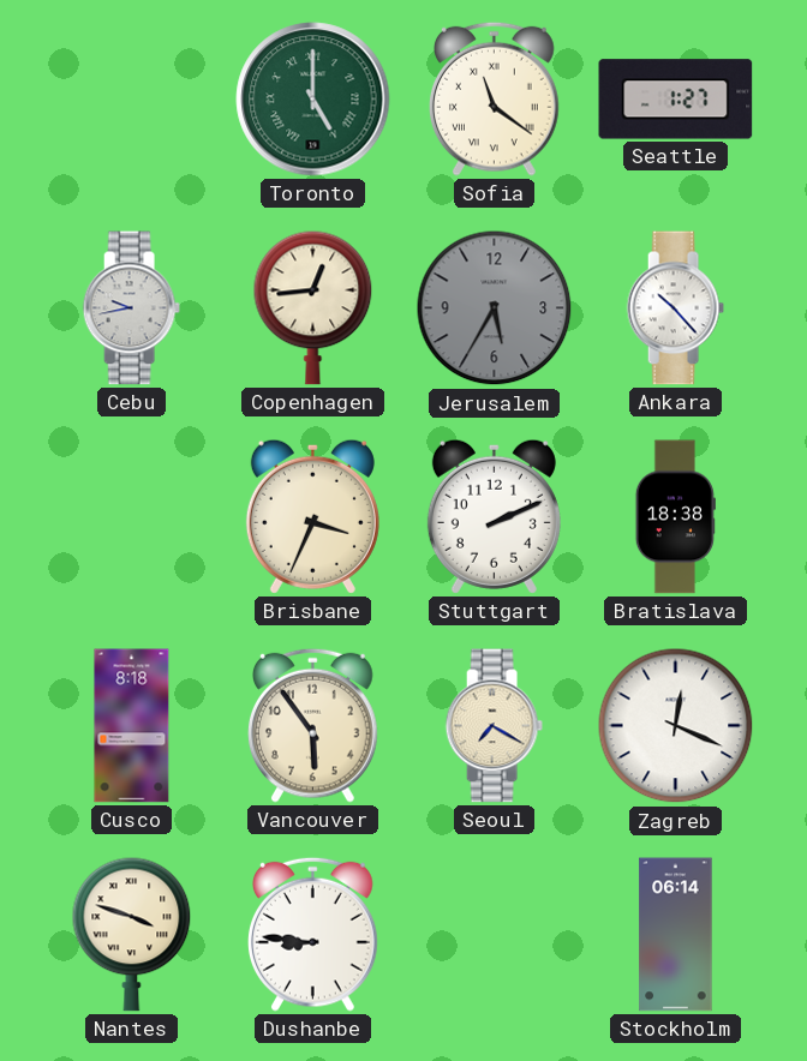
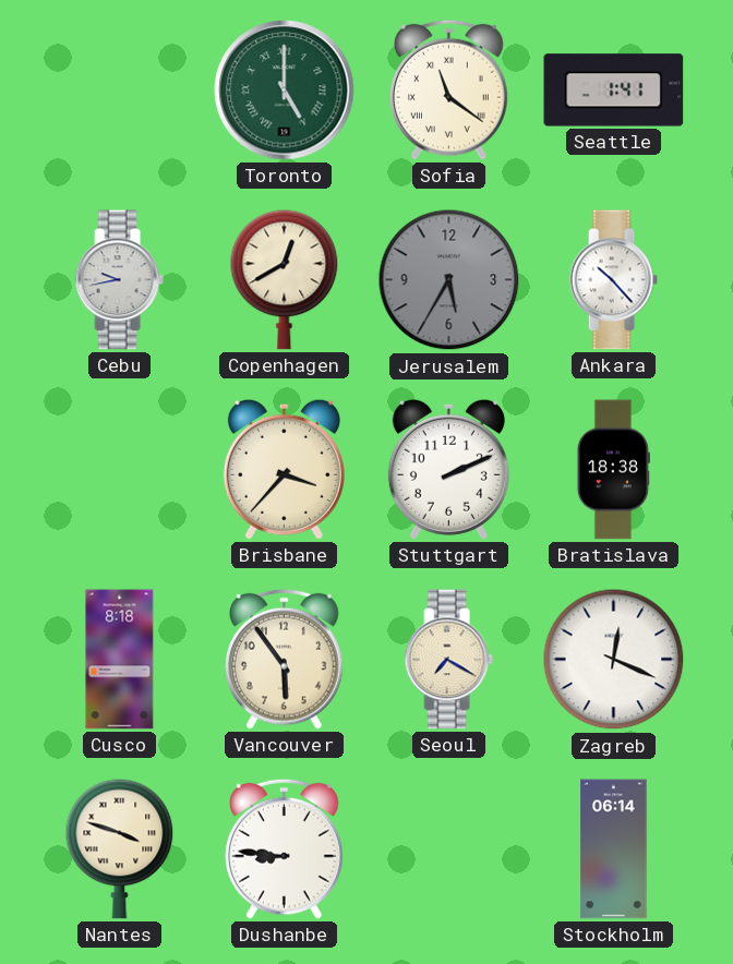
Seattle: 1:27 -> 1:41 (614, 91)
Copenhagen: 12:44 -> 12:40 (285, 279)
Brisbane: 3:34 -> 3:37 (284, 469)
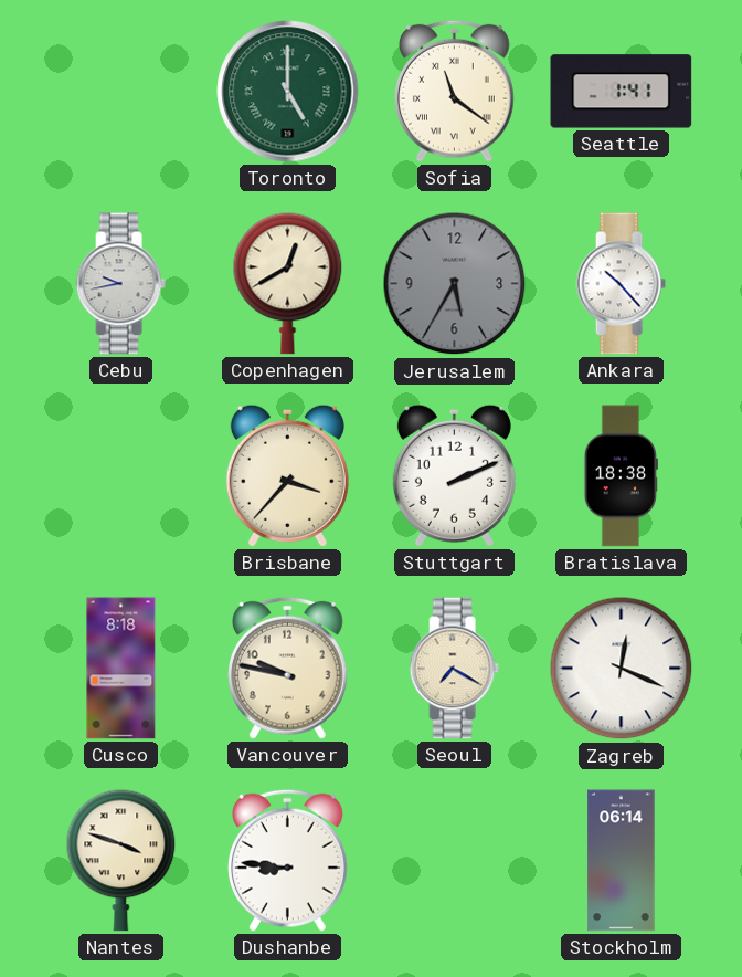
Vancouver: 5:54 -> 9:47 (288, 668)
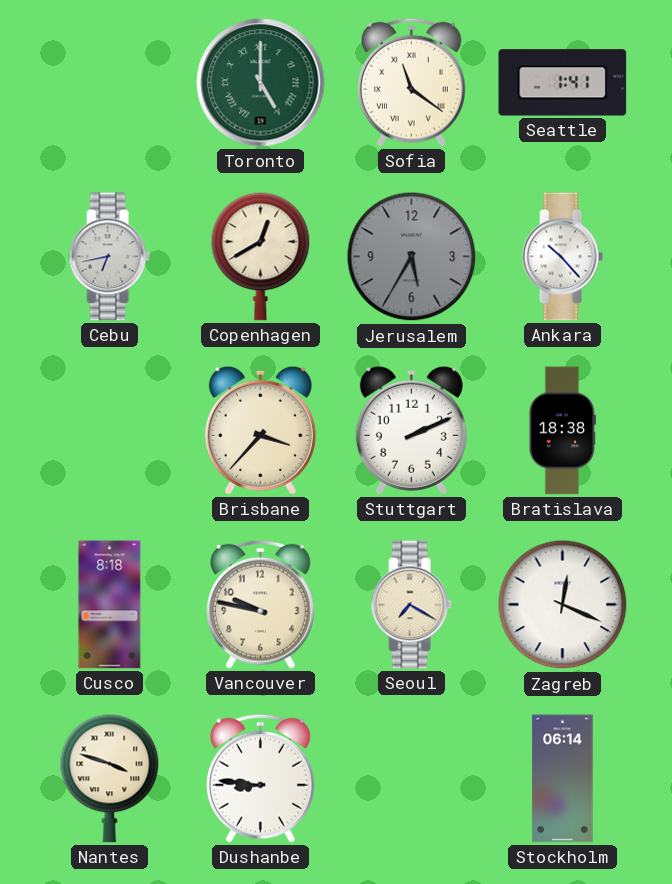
Cebu: 9:43 -> 6:43 (109, 257)
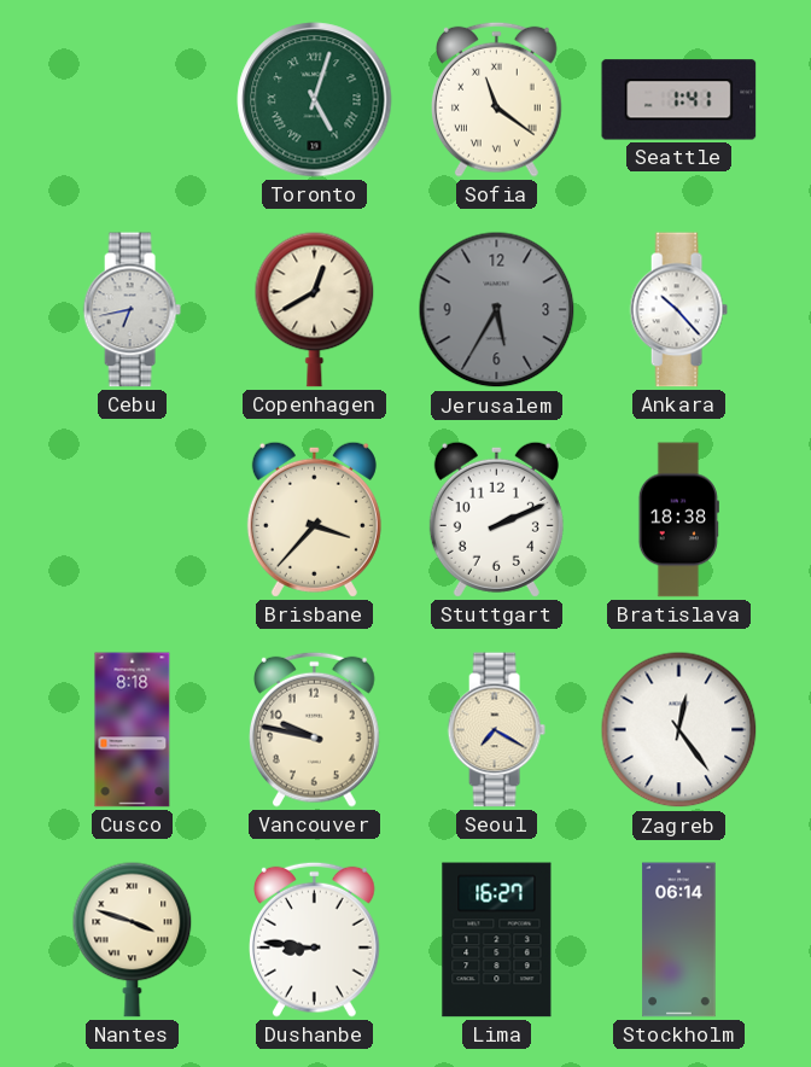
Toronto: 5:00 -> 5:03 (315, 100)
Zagreb: 12:19 -> 12:24 (679, 730)
Lima: none -> 16:27 (497, 940)
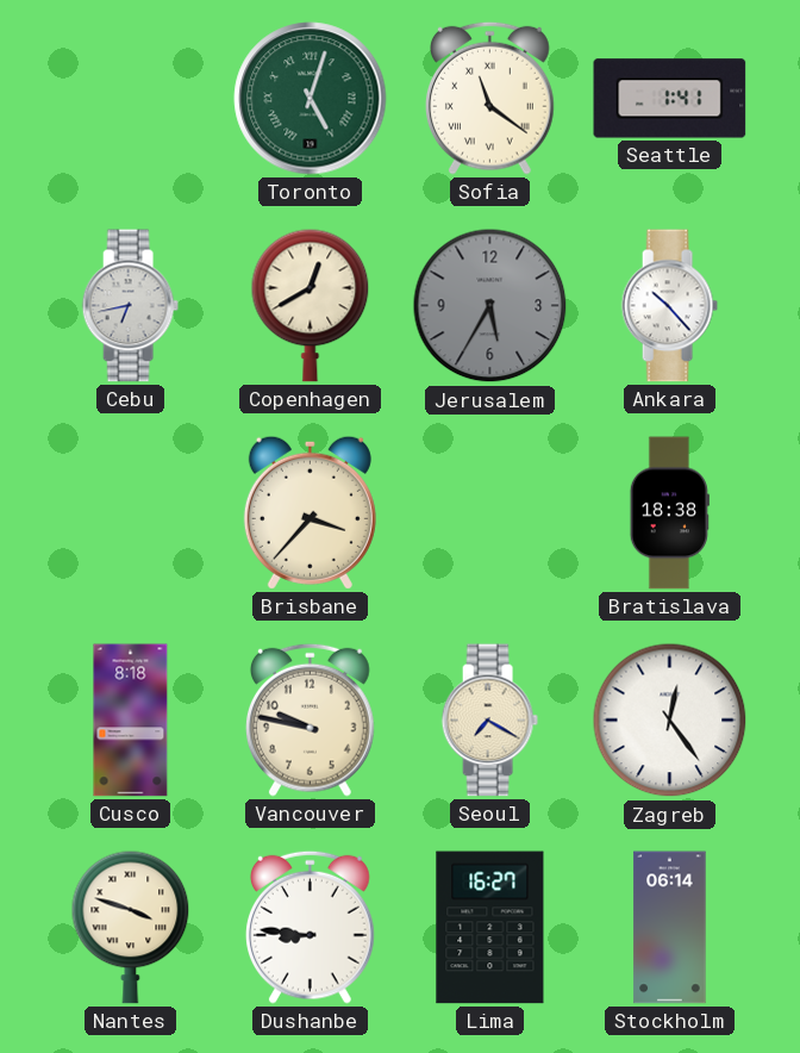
Stuttgart: 2:11 -> none (496, 519)
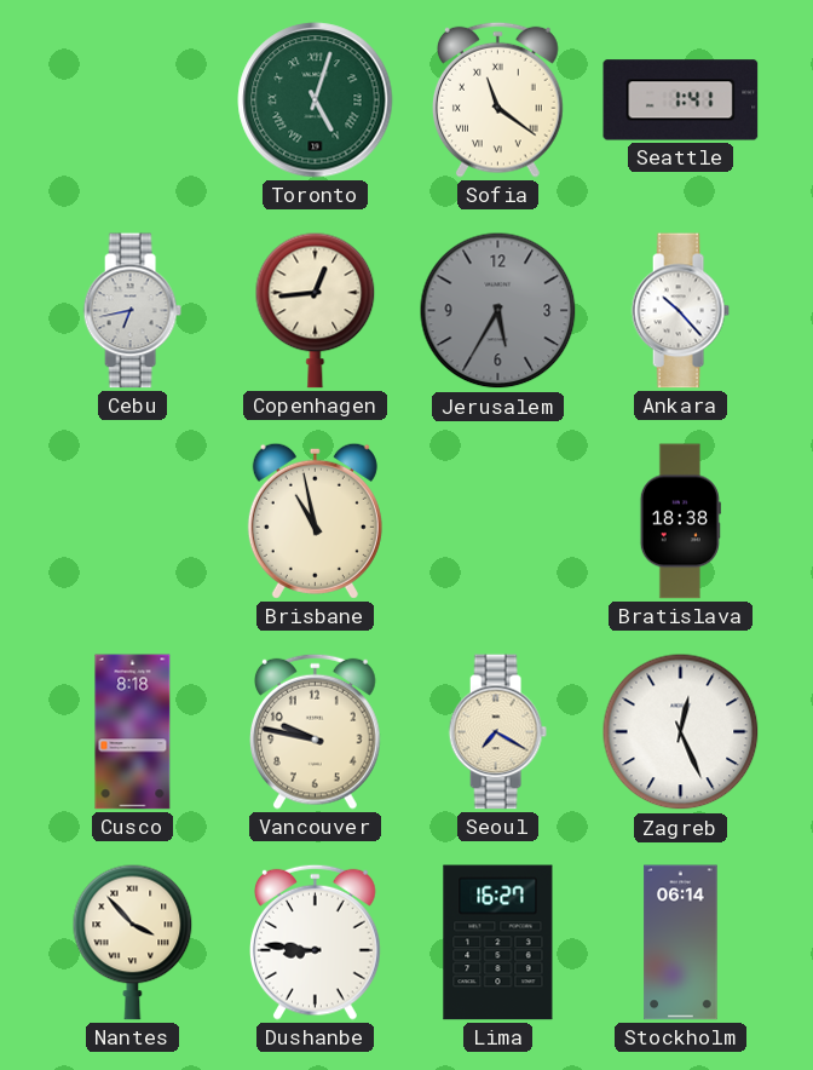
Copenhagen: 12:40 -> 12:44 (316, 310)
Brisbane: 3:37 -> 10:58 (315, 520)
Zagreb: 12:24 -> 12:26 (681, 732)
Nantes: 3:48 -> 3:53 (133, 942)
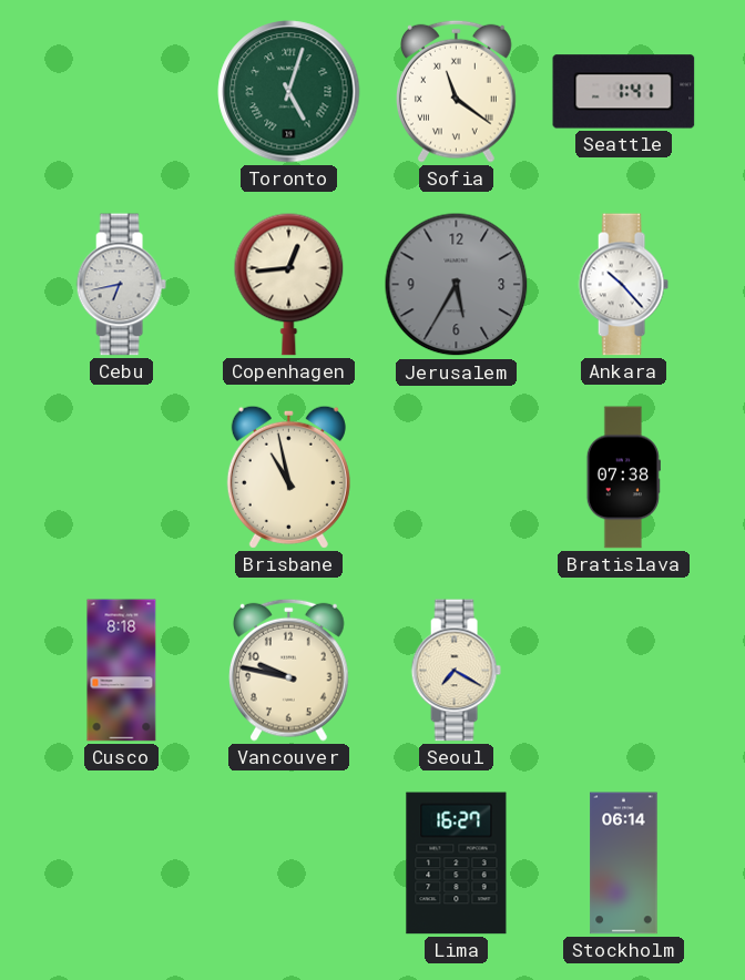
Bratislava: 18:38 -> 07:38 (623, 478)
Zagreb: 12:26 -> none (681, 732)
Nantes: 3:53 -> none (133, 942)
Dushanbe: 8:46 -> none (316, 942)
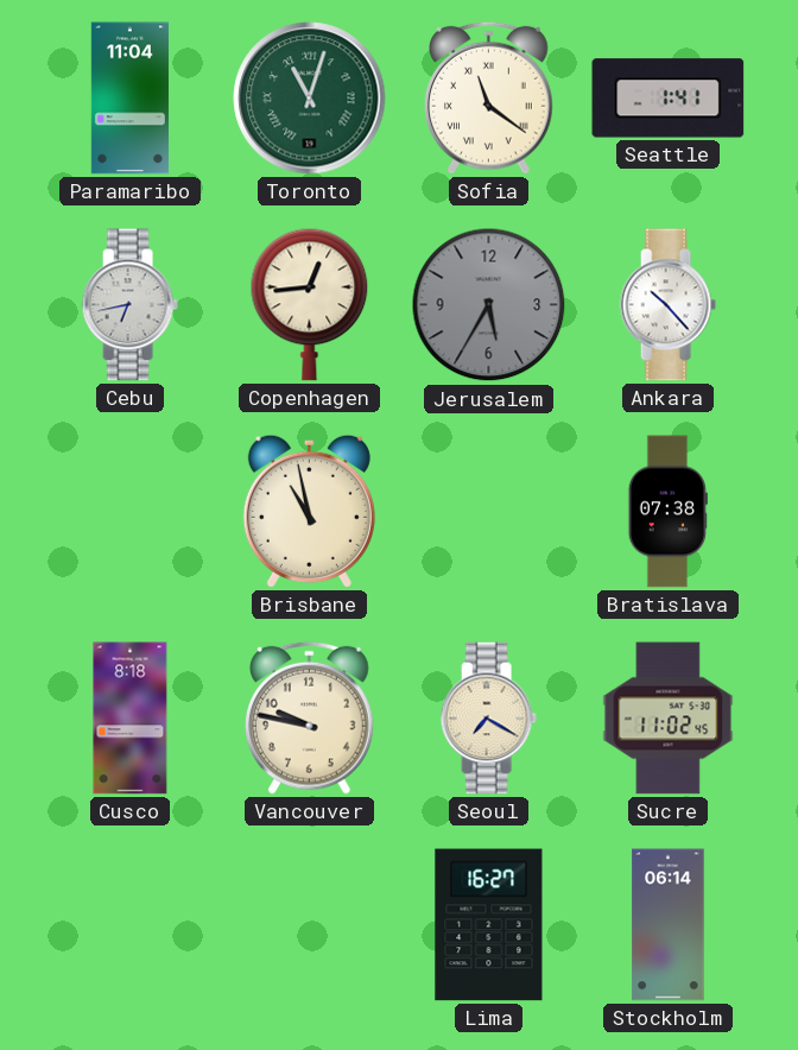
Paramaribo: none -> 11:04 (129, 99)
Toronto: 5:03 -> 11:03 (310, 99)
Sucre: none -> 11:02 (669, 719)
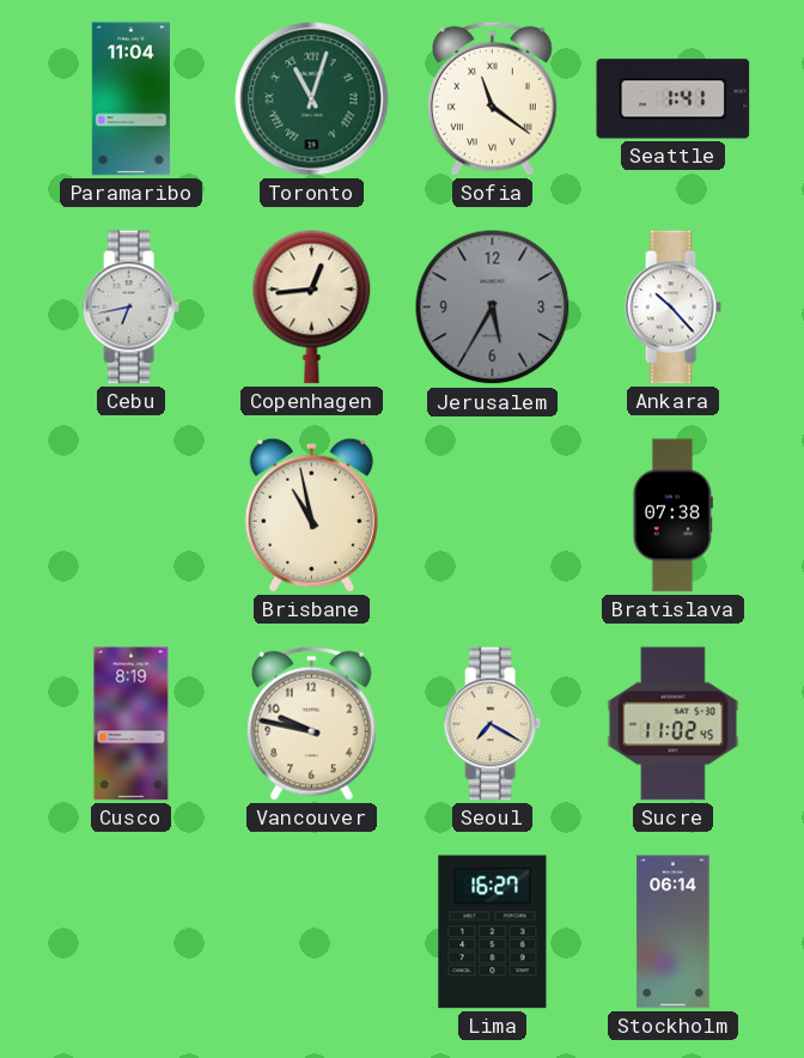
Cusco: 8:18 -> 8:19 (132, 724)
